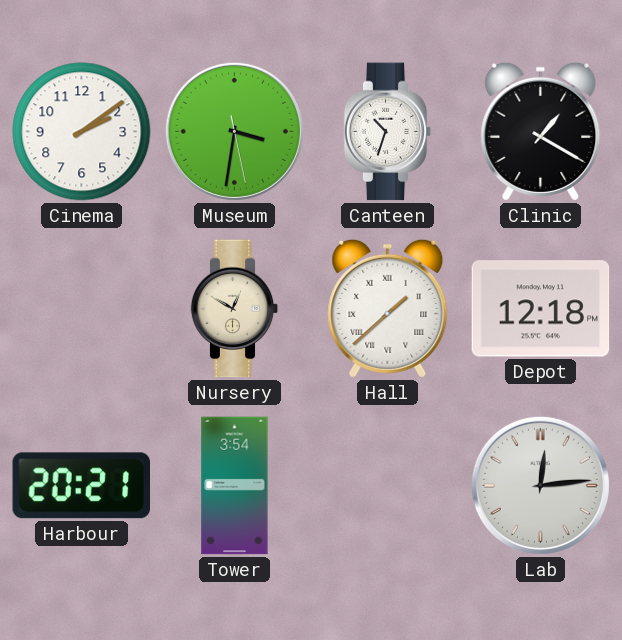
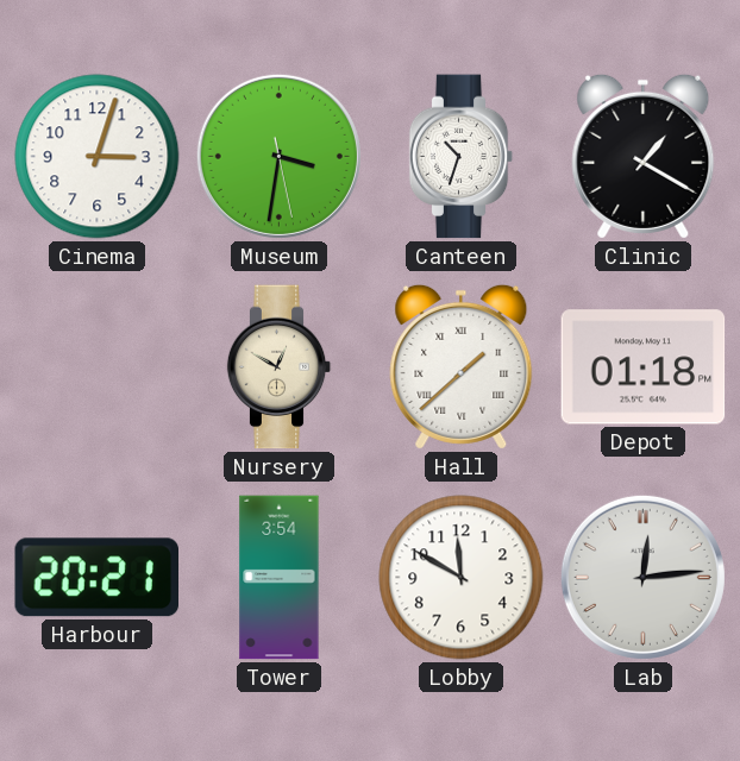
Cinema: 2:09 -> 3:03 (98, 157)
Depot: 12:18 -> 01:18 (644, 367)
Lobby: none -> 11:50 (462, 578)
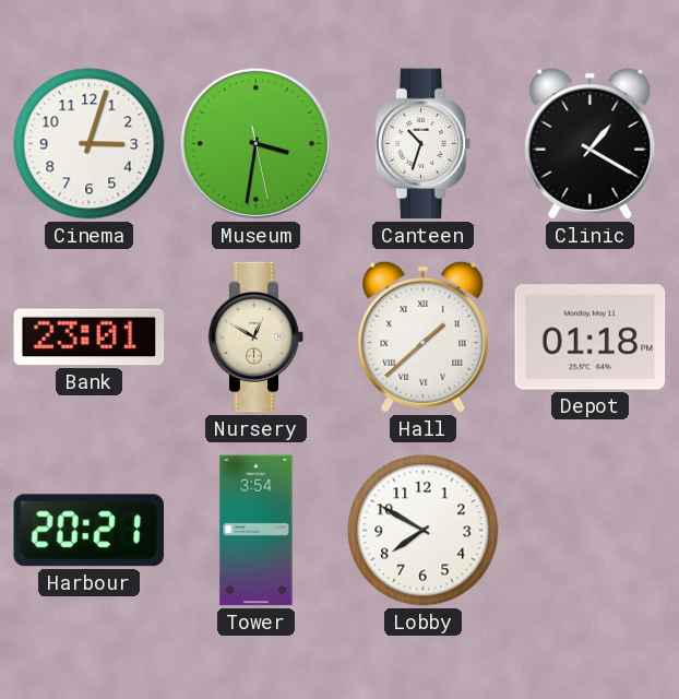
Bank: none -> 23:01 (90, 337)
Lobby: 11:50 -> 7:50 (424, 531)
Lab: 12:14 -> none (642, 577)
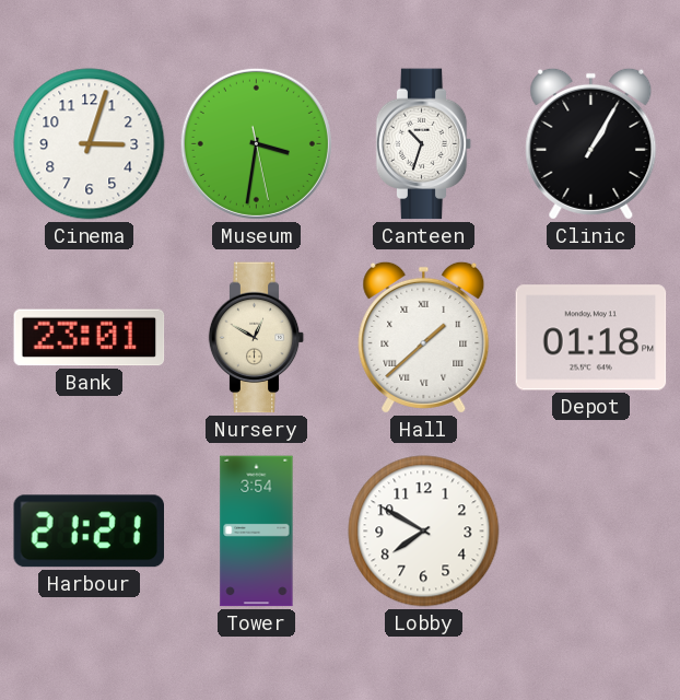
Clinic: 1:20 -> 1:05 (591, 143)
Harbour: 20:21 -> 21:21 (89, 532)
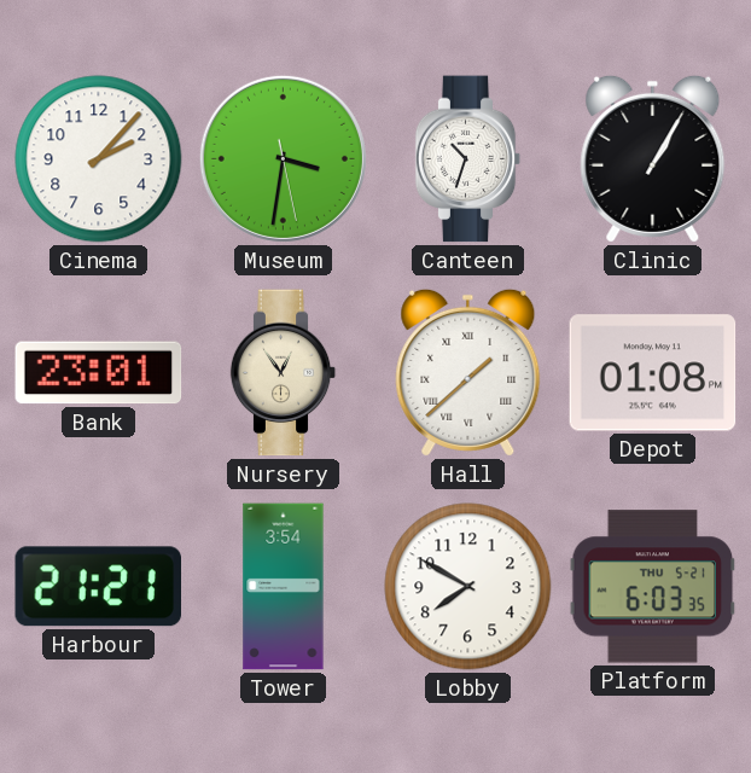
Cinema: 3:03 -> 2:07 (99, 159)
Nursery: 12:50 -> 12:54 (284, 373)
Depot: 01:18 -> 01:08 (653, 373)
Platform: none -> 6:03 (653, 587)
